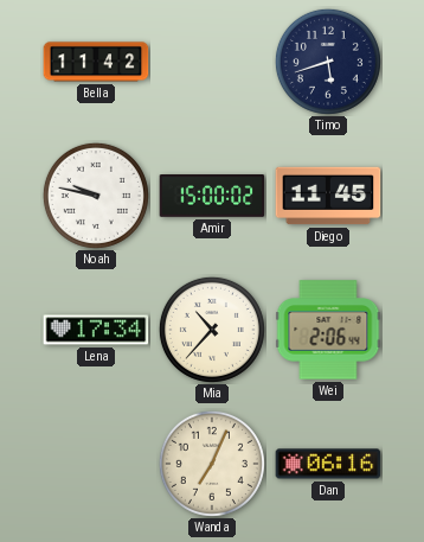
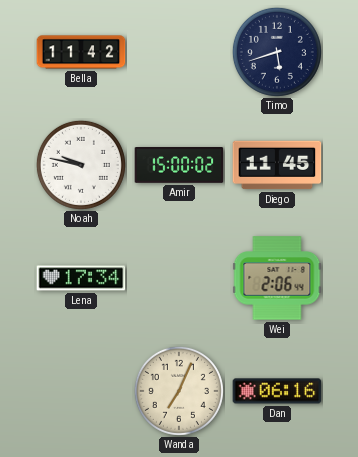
Mia: 10:37 -> none (212, 330)
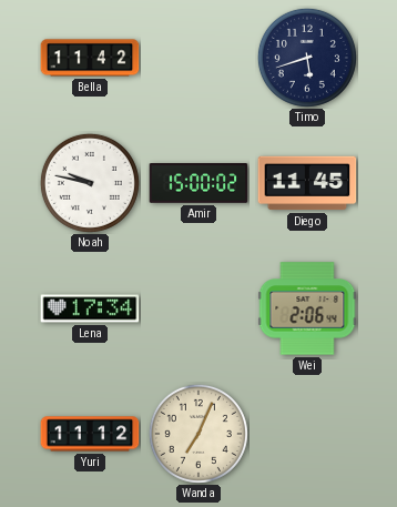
Yuri: none -> 11:12 (90, 434)
Dan: 06:16 -> none (277, 391)
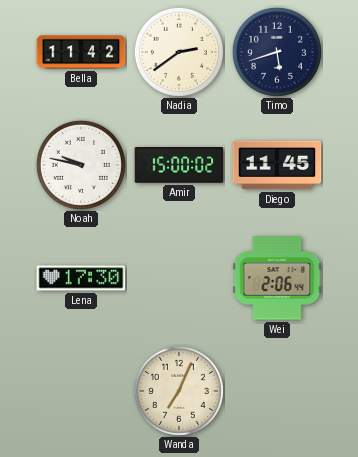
Nadia: none -> 2:39 (179, 52)
Lena: 17:34 -> 17:30 (81, 278)
Yuri: 11:12 -> none (90, 434)
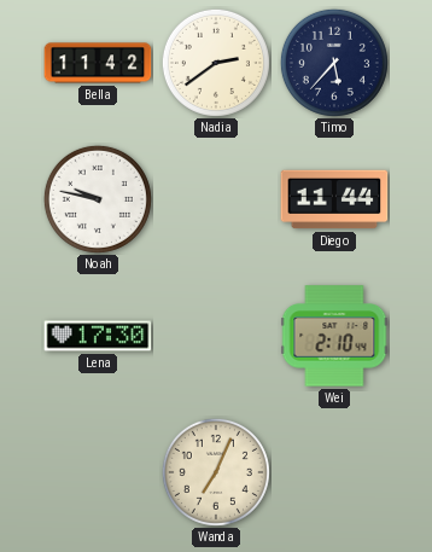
Timo: 5:42 -> 5:37 (334, 63)
Amir: 15:00 -> none (179, 165)
Diego: 11:45 -> 11:44 (334, 199)
Wei: 2:06 -> 2:10 (334, 336)
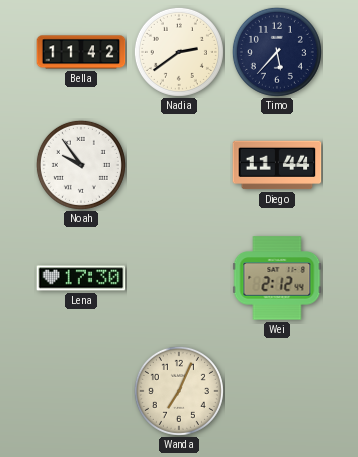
Noah: 9:47 -> 9:54 (81, 165)
Wei: 2:10 -> 2:12 (277, 278)
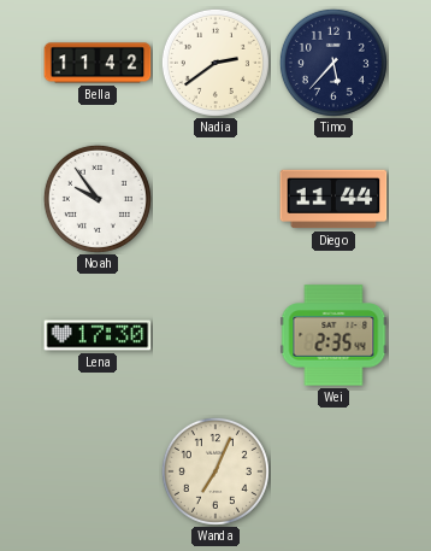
Wei: 2:12 -> 2:35 (333, 335)
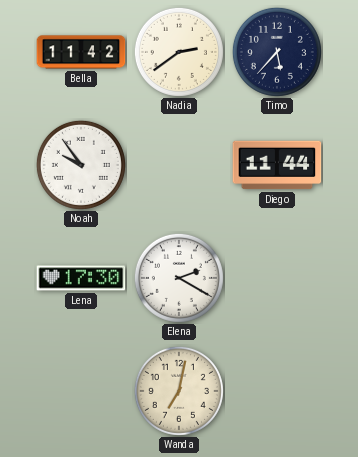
Elena: none -> 2:20 (179, 278)
Wei: 2:35 -> none (333, 335)
Wanda: 7:04 -> 7:02 (179, 391)
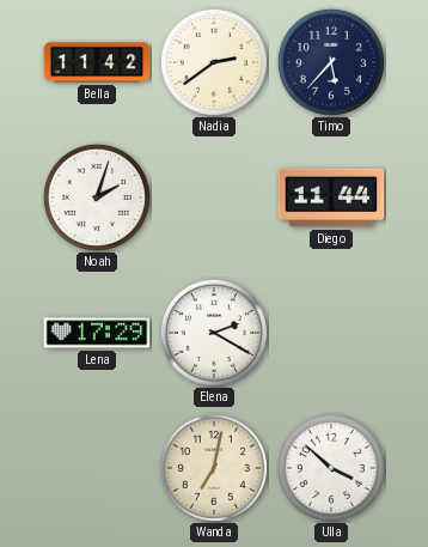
Noah: 9:54 -> 2:03 (97, 197)
Lena: 17:30 -> 17:29 (97, 333)
Ulla: none -> 3:52 (331, 468)
